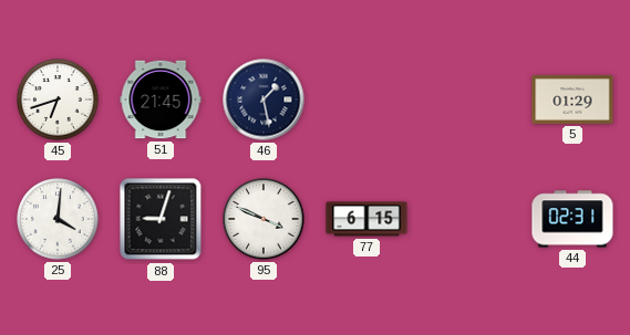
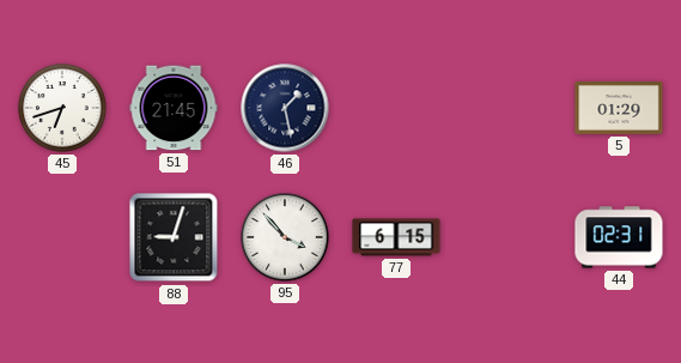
25: 4:01 -> none (58, 219)
95: 3:49 -> 3:53 (285, 237)
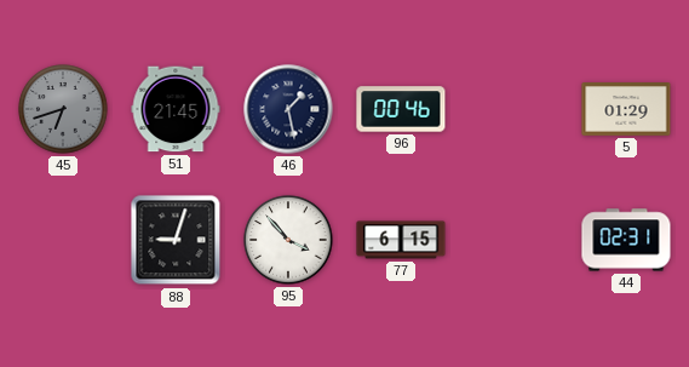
45 dial: white -> grey (63, 109)
96: none -> 00:46 (401, 109)
